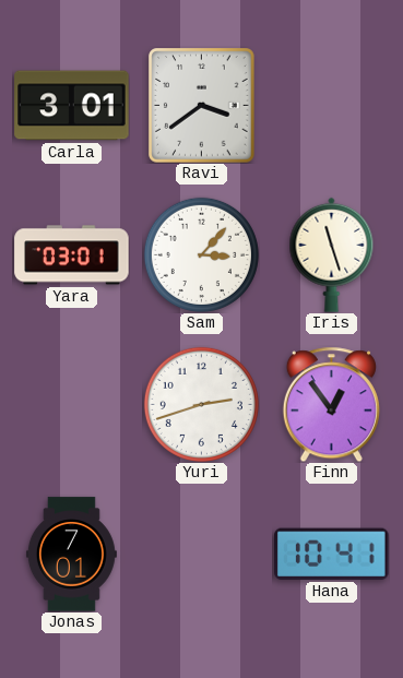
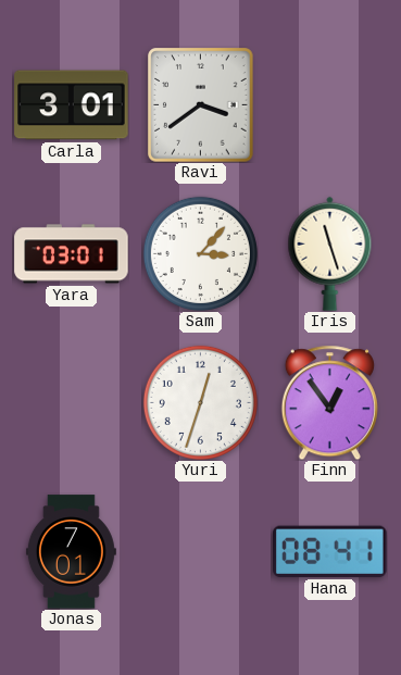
Yuri: 2:42 -> 12:33 (200, 402)
Hana: 10:41 -> 08:41 (330, 551)
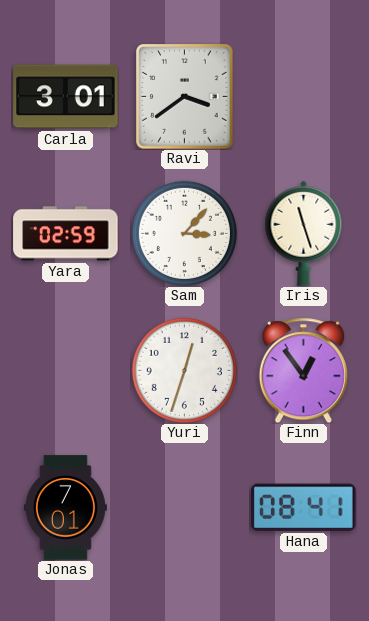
Yara: 03:01 -> 02:59 (66, 234)
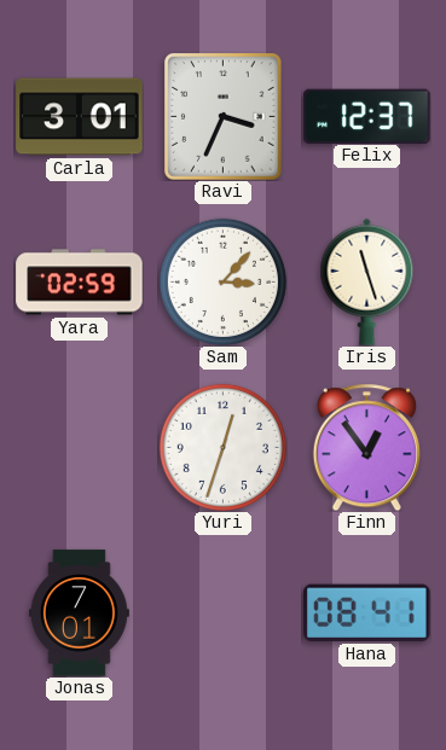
Ravi: 3:39 -> 3:34 (224, 117)
Felix: none -> 12:37 (367, 116)
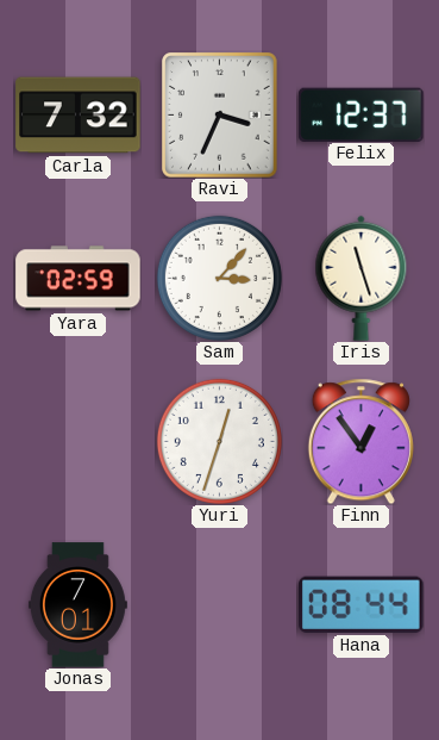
Carla: 3:01 -> 7:32 (79, 116)
Hana: 08:41 -> 08:44 (362, 604)
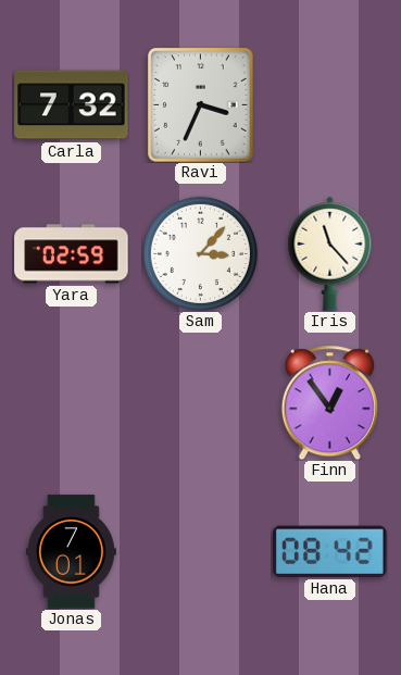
Felix: 12:37 -> none (362, 114)
Iris: 11:27 -> 11:23 (330, 253)
Yuri: 12:33 -> none (219, 441)
Hana: 08:44 -> 08:42 (330, 551)
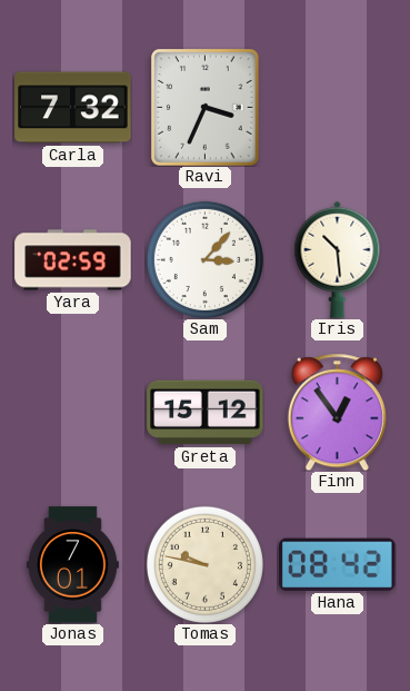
Iris: 11:23 -> 10:29 (338, 259)
Greta: none -> 15:12 (206, 413)
Tomas: none -> 9:47 (204, 564)
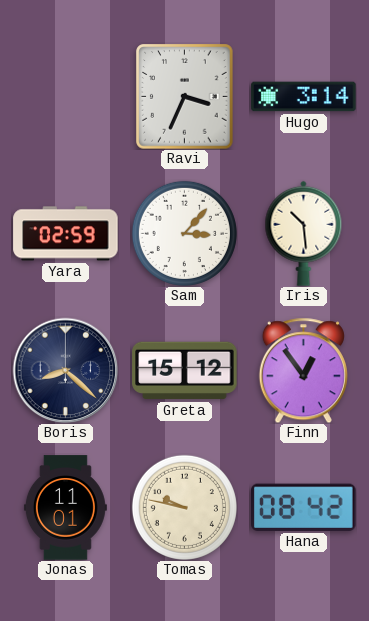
Carla: 7:32 -> none (73, 108)
Hugo: none -> 3:14 (304, 97)
Boris: none -> 8:22 (65, 370)
Jonas: 7:01 -> 11:01 (65, 508)
